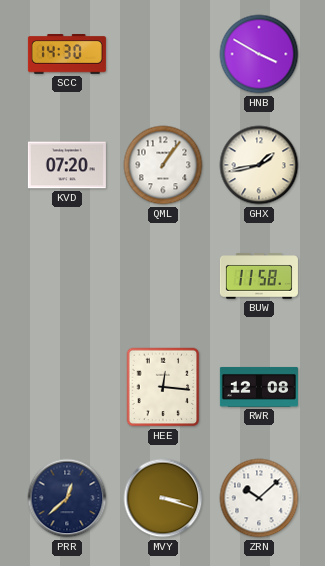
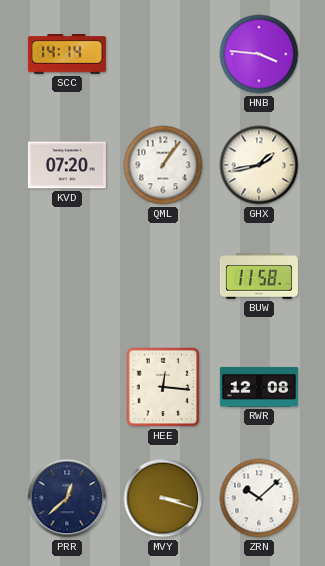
SCC: 14:30 -> 14:14 (67, 54)
HNB: 3:50 -> 3:46 (259, 54)
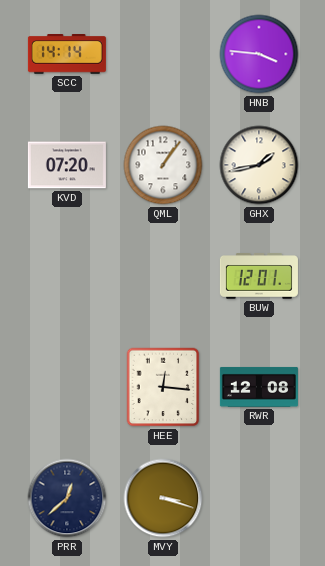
BUW: 11:58 -> 12:01 (259, 276)
ZRN: 10:08 -> none (259, 498)
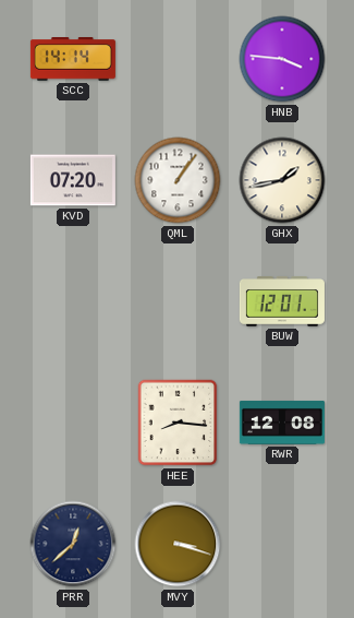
HEE: 12:16 -> 8:16 (178, 423)
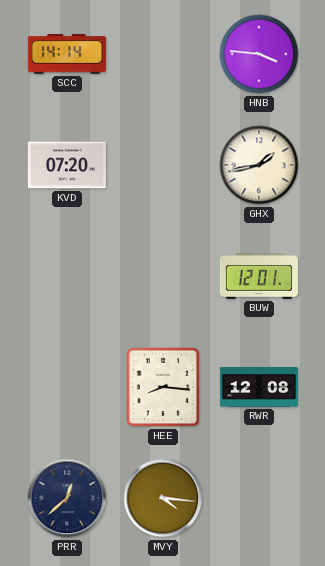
QML: 1:06 -> none (178, 180)
MVY: 3:18 -> 4:16 (163, 498)
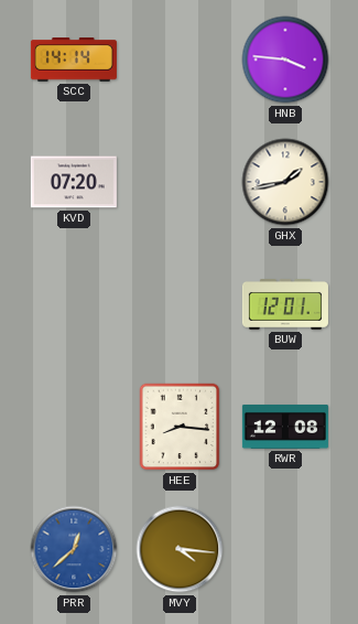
PRR dial: navy -> blue (74, 549)
